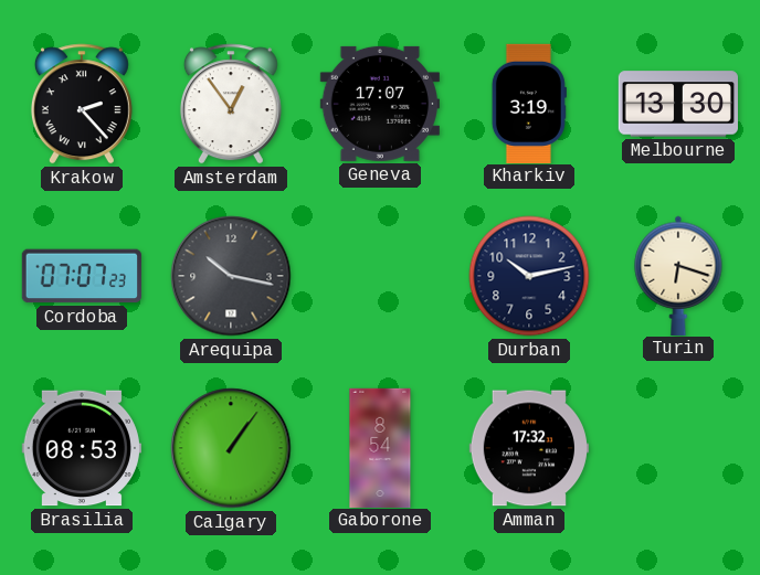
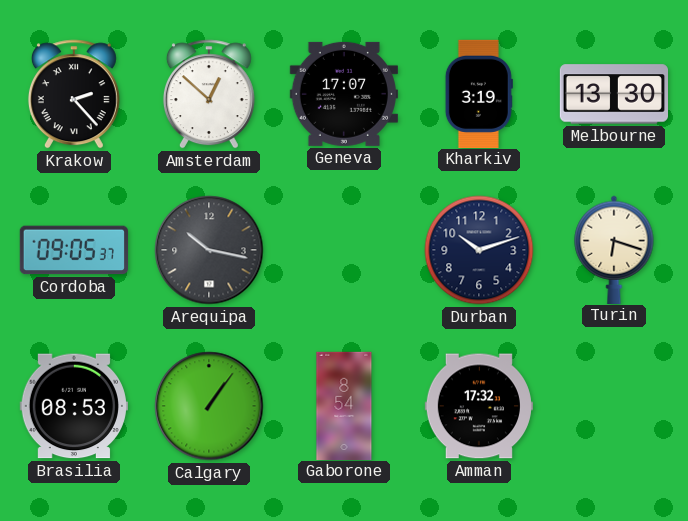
Amsterdam: 12:54 -> 12:52 (209, 94)
Cordoba: 07:07 -> 09:05 (74, 250)
Durban: 10:13 -> 10:12 (479, 250)
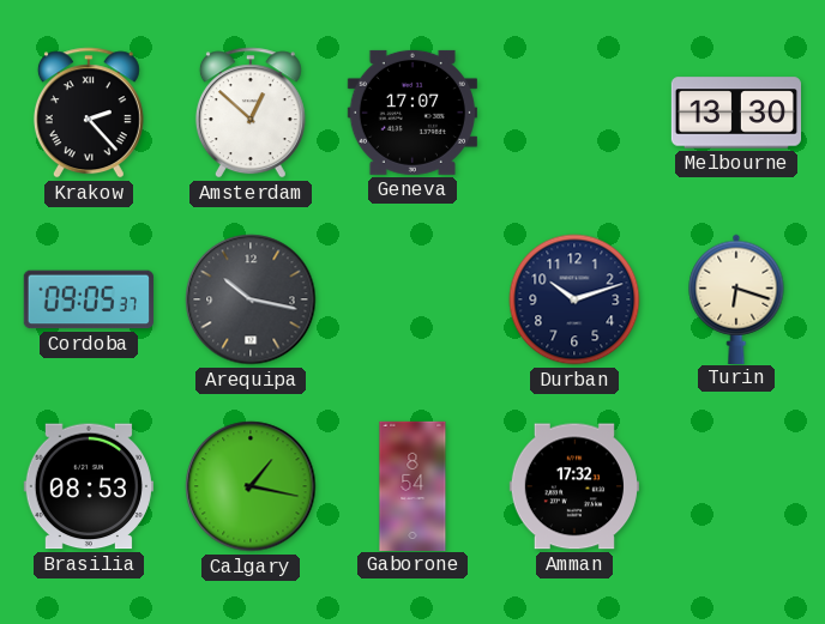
Kharkiv: 3:19 -> none (479, 93)
Calgary: 1:06 -> 1:17 (251, 486)
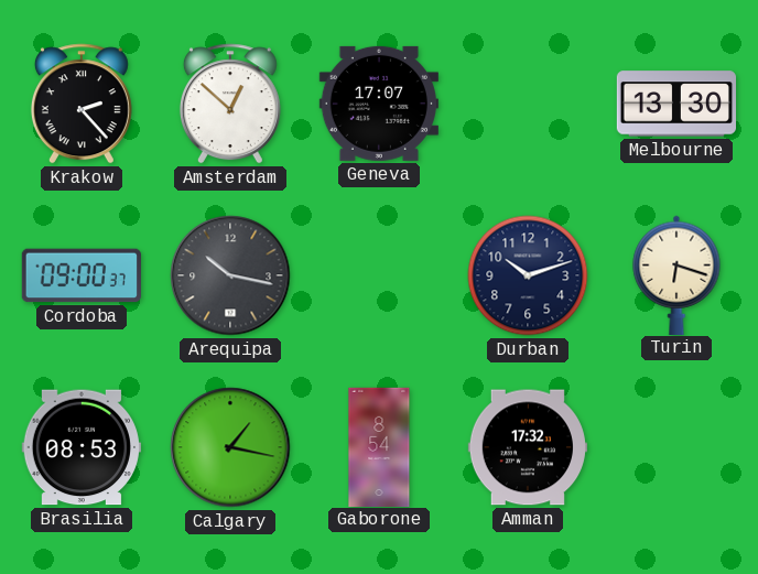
Cordoba: 09:05 -> 09:00 (82, 275)
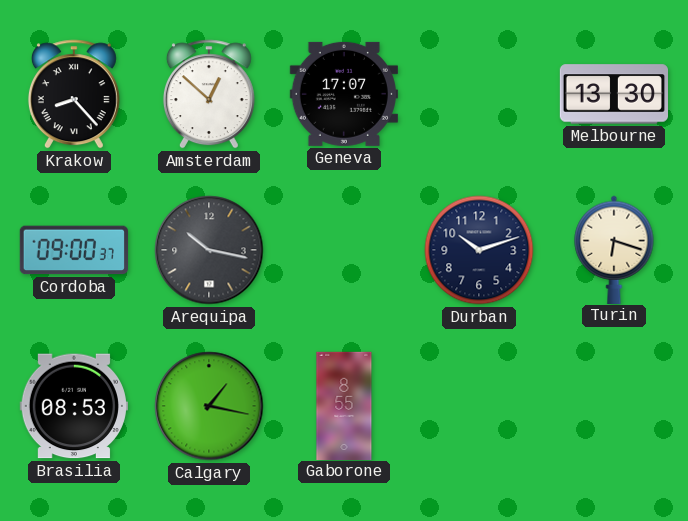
Krakow: 2:23 -> 8:23 (74, 94)
Gaborone: 8:54 -> 8:55 (344, 405)
Amman: 17:32 -> none (528, 447)
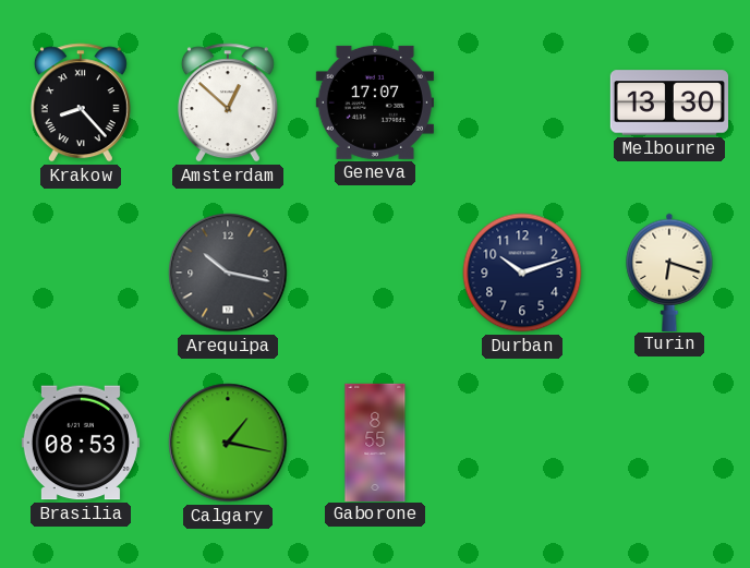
Cordoba: 09:00 -> none (74, 250)
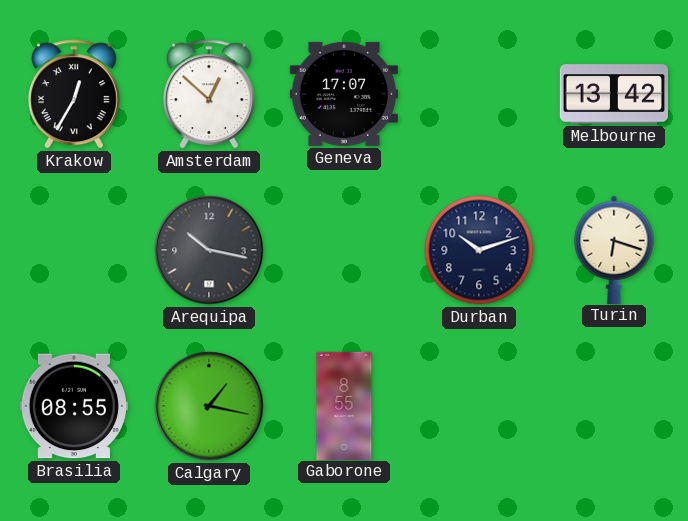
Krakow: 8:23 -> 12:35 (74, 94)
Melbourne: 13:30 -> 13:42 (613, 94)
Brasilia: 08:53 -> 08:55 (74, 406)
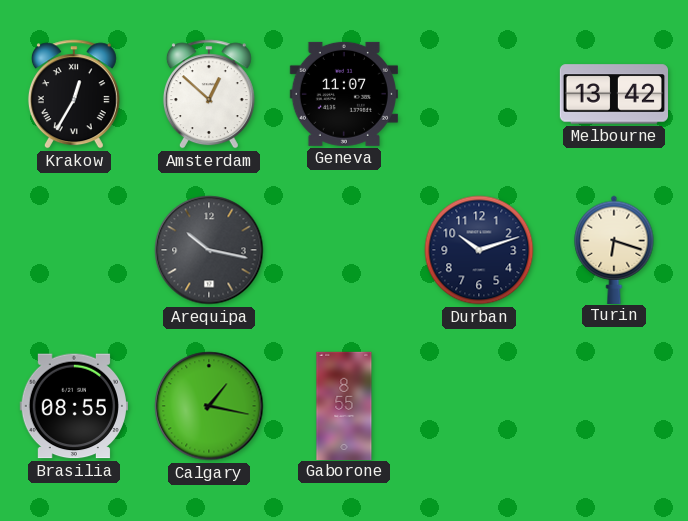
Geneva: 17:07 -> 11:07 (344, 94)
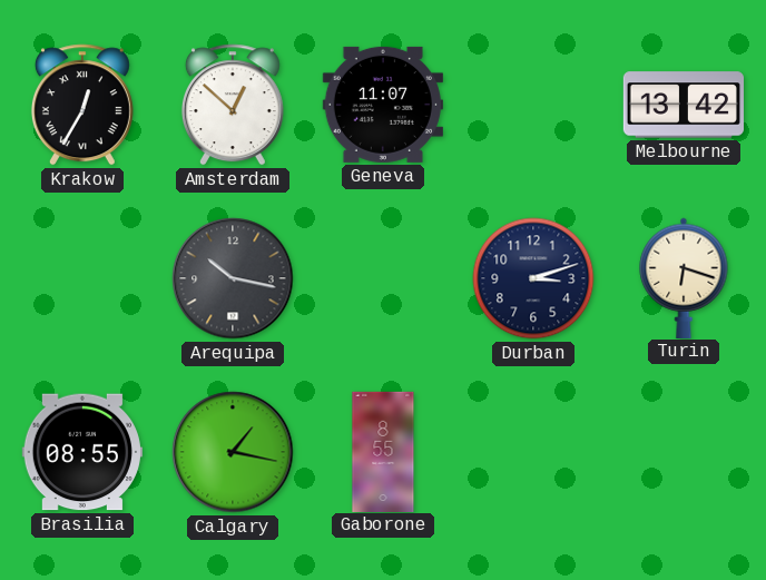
Durban: 10:12 -> 3:12 (533, 278)
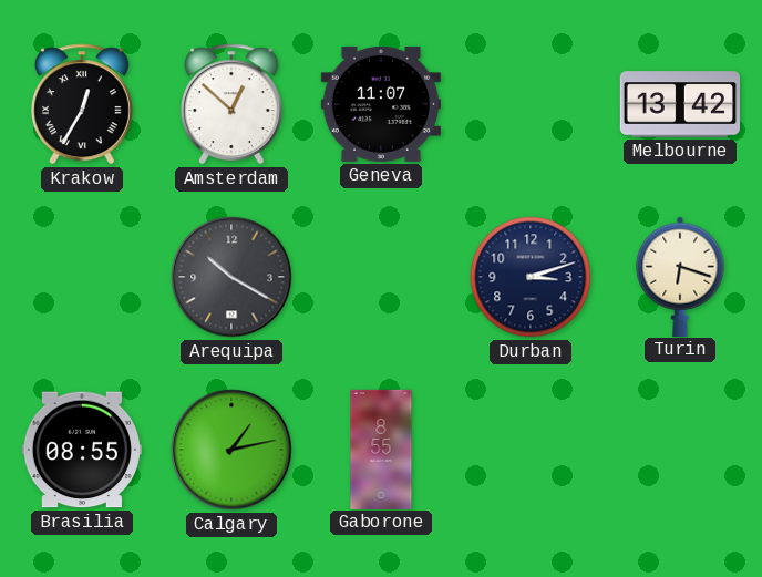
Arequipa: 10:17 -> 10:20 (231, 277)
Calgary: 1:17 -> 1:13 (231, 450)
